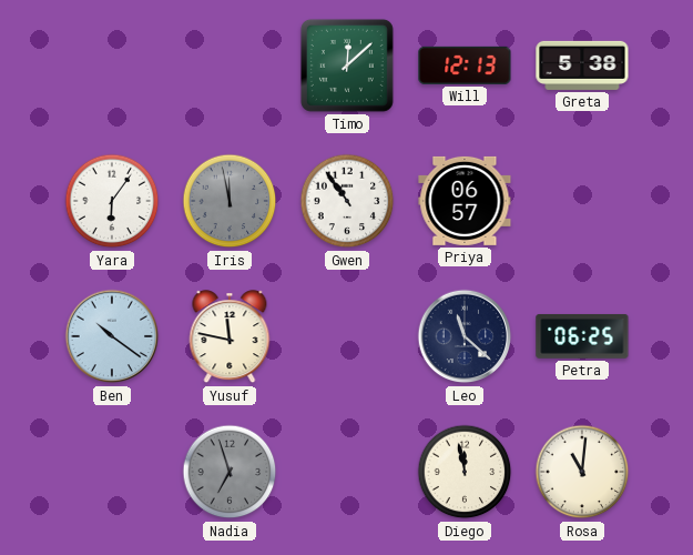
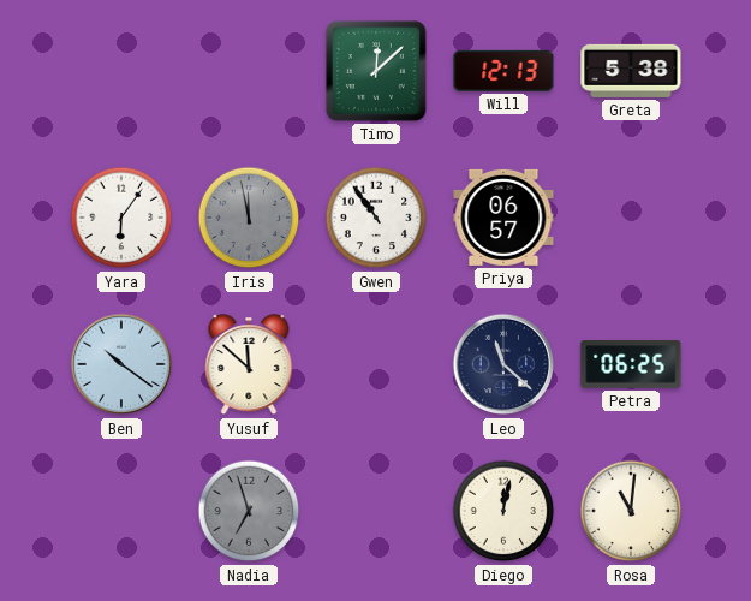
Yusuf: 11:47 -> 11:52 (249, 365)
Diego: 11:58 -> 12:02 (503, 511)
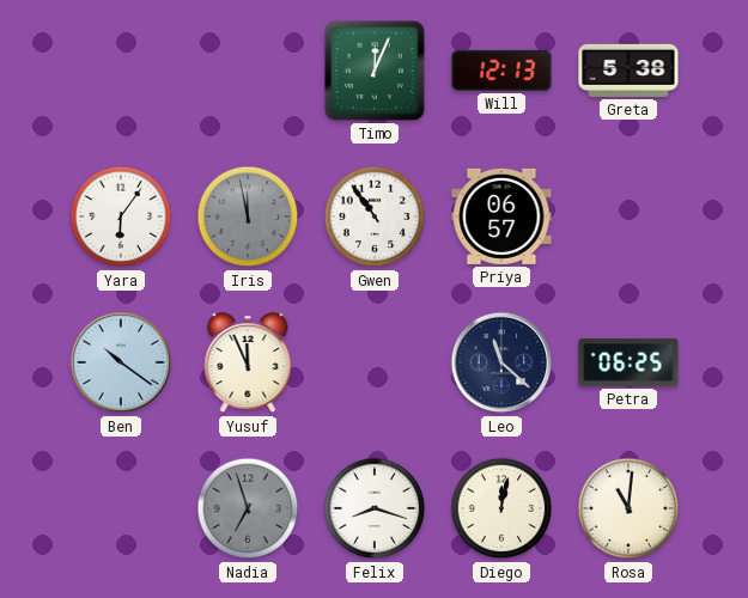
Timo: 12:08 -> 12:04 (375, 71)
Yusuf: 11:52 -> 11:56 (248, 364)
Felix: none -> 8:18 (375, 508)
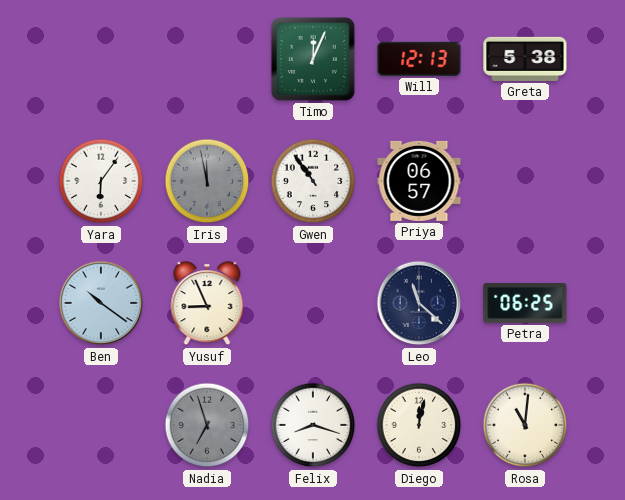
Yusuf: 11:56 -> 8:56 (207, 304)
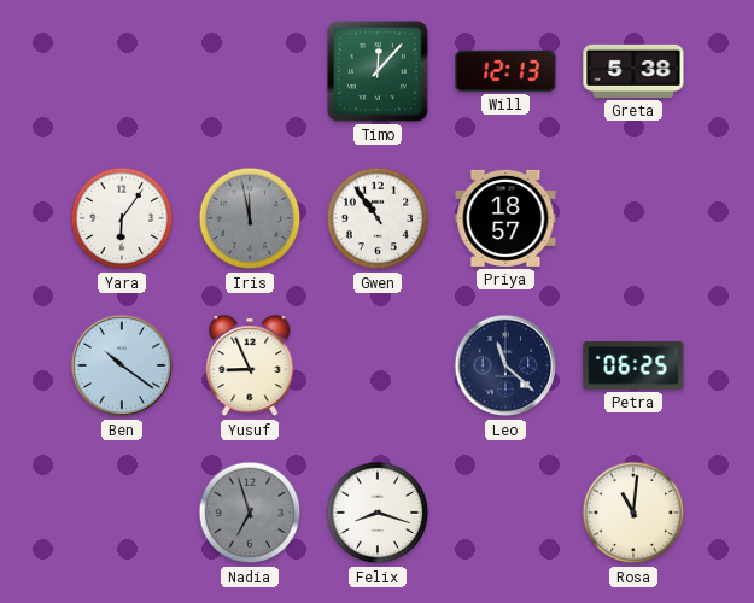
Timo: 12:04 -> 12:07 (378, 71)
Priya: 06:57 -> 18:57 (505, 218)
Diego: 12:02 -> none (419, 425)
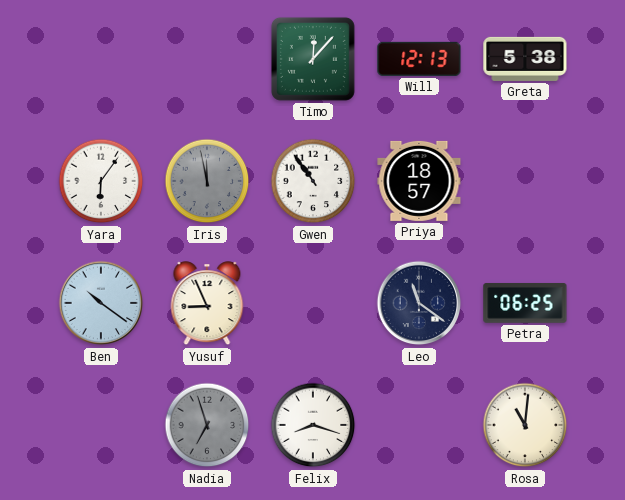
Leo: 11:22 -> 11:21 (419, 303)
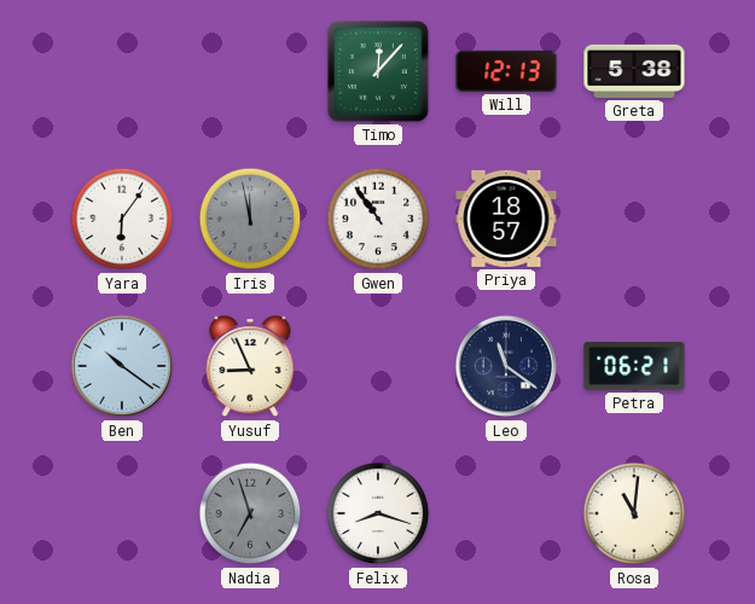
Petra: 06:25 -> 06:21 (634, 366)
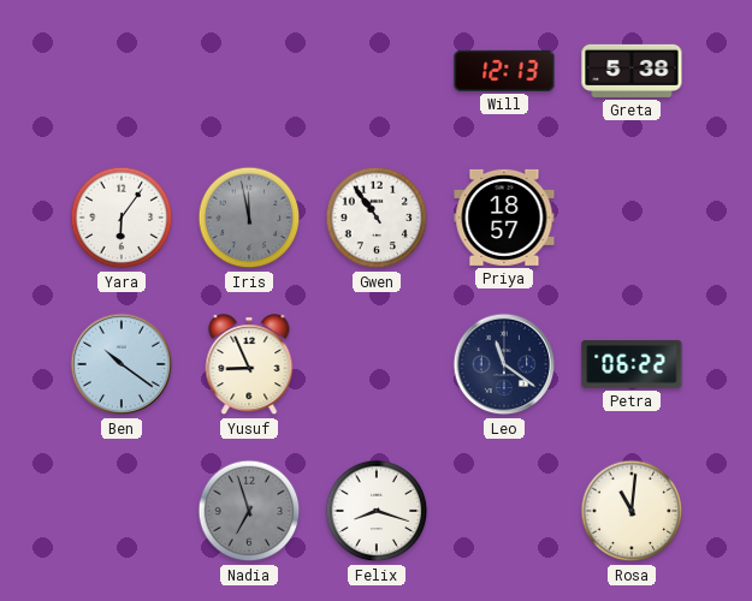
Timo: 12:07 -> none (378, 71)
Petra: 06:21 -> 06:22 (632, 364)
